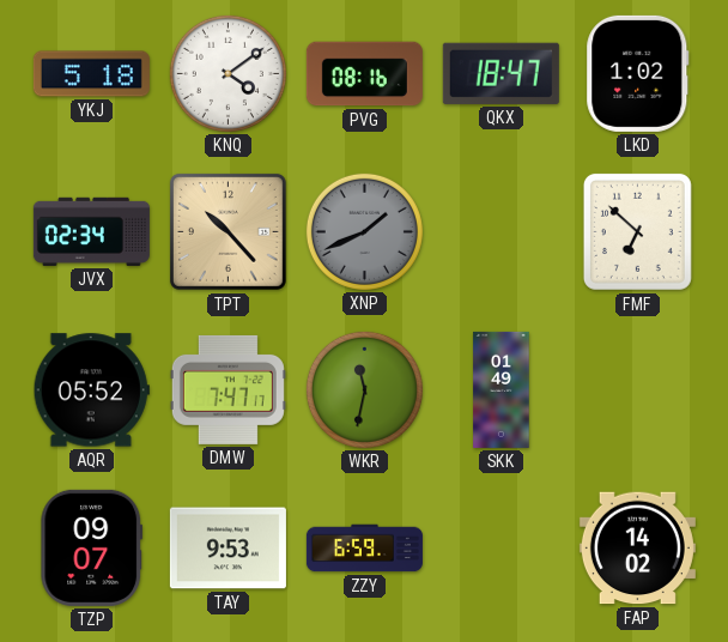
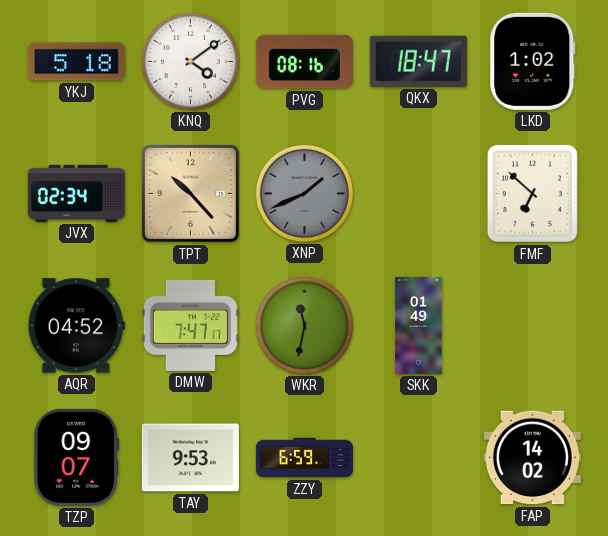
AQR: 05:52 -> 04:52 (76, 326)
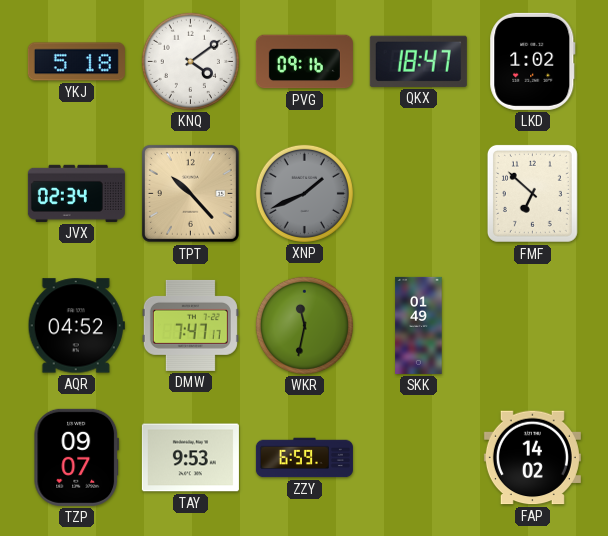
PVG: 08:16 -> 09:16 (304, 62)
